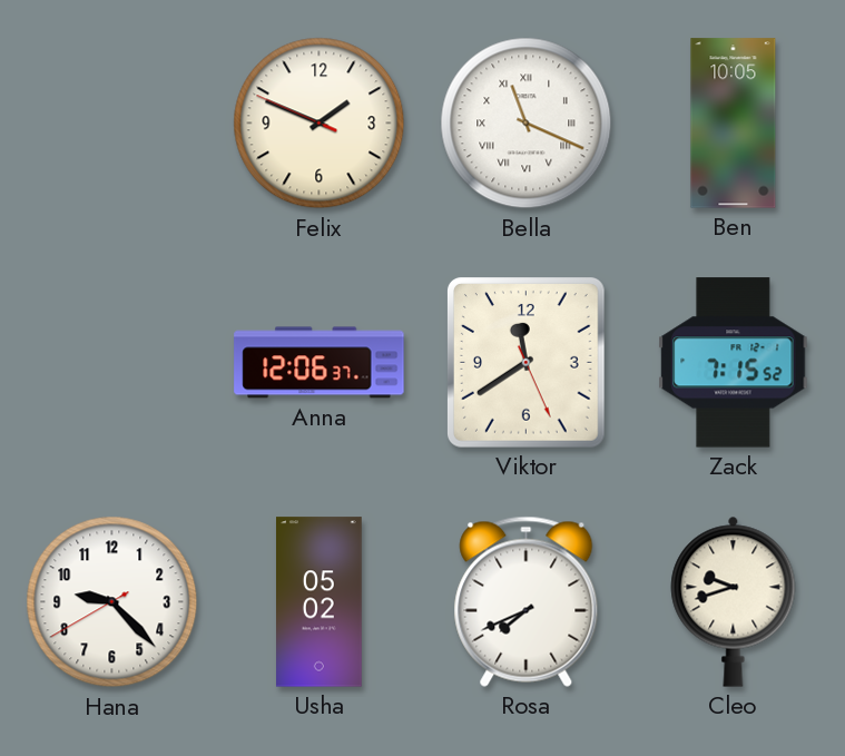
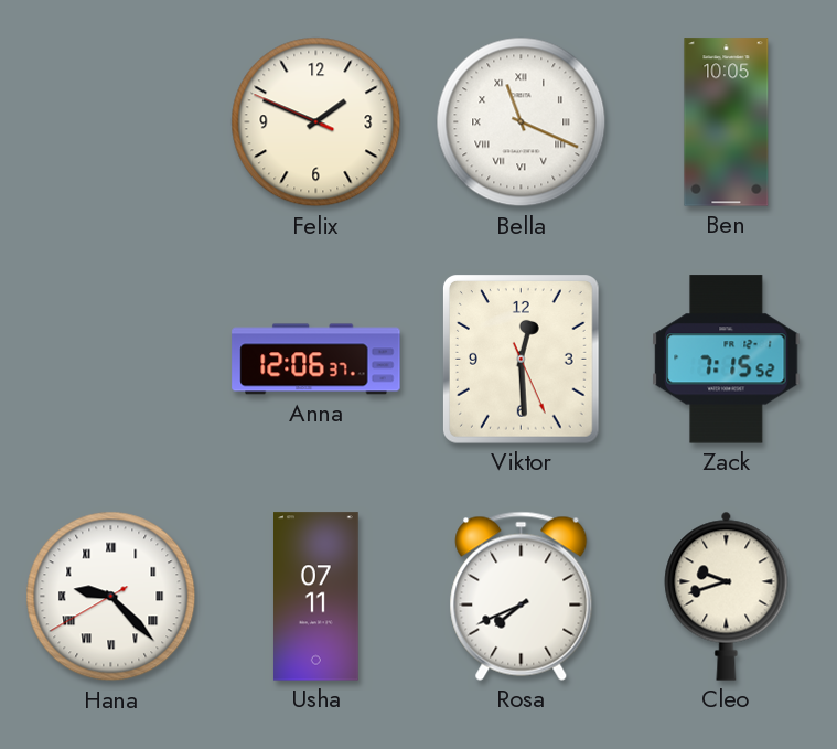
Viktor: 11:39 -> 12:29 (521, 360)
Hana numerals: Arabic -> Roman (111, 597)
Usha: 05:02 -> 07:11 (316, 597)
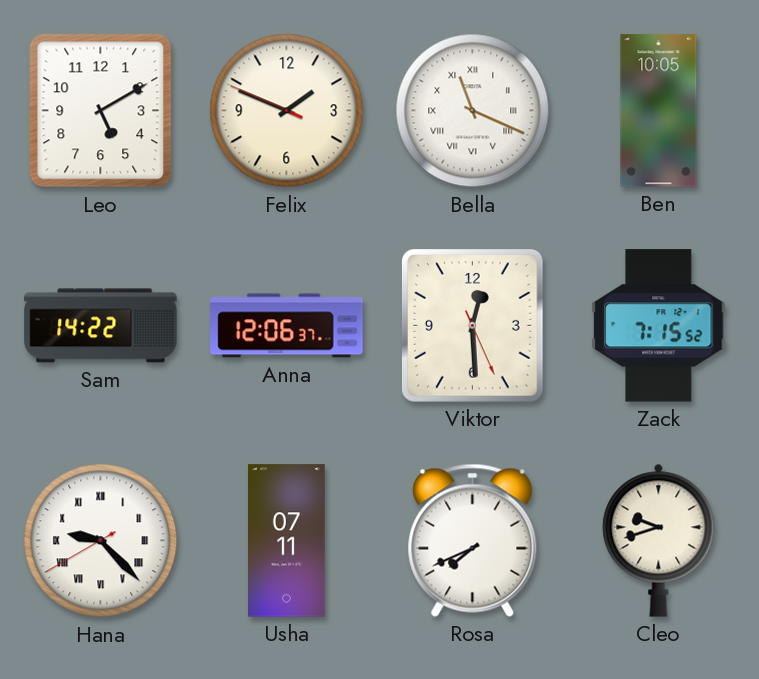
Leo: none -> 5:10 (101, 111)
Sam: none -> 14:22 (101, 326)
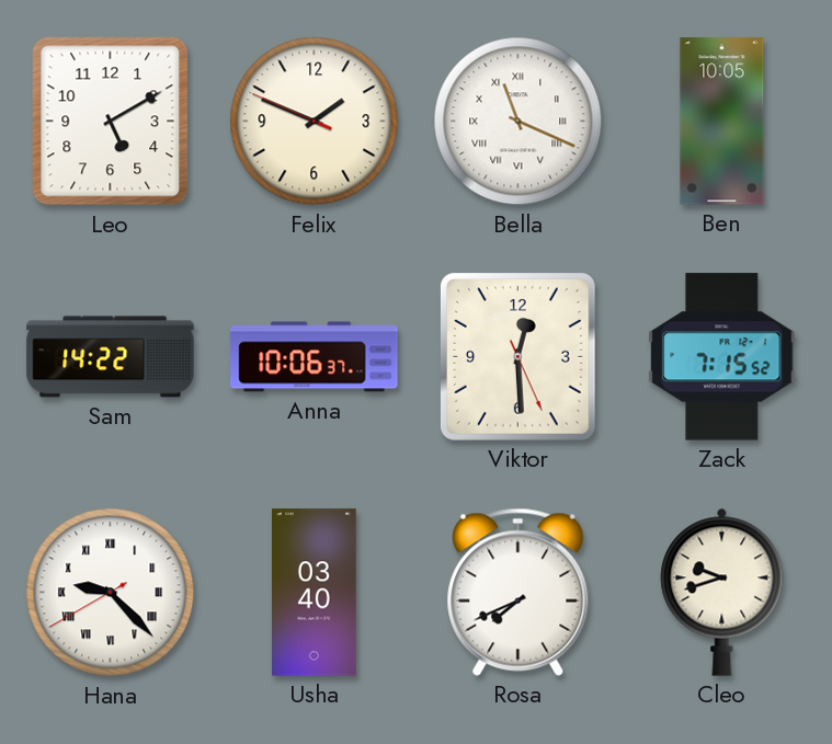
Anna: 12:06 -> 10:06 (315, 357)
Usha: 07:11 -> 03:40 (315, 593)
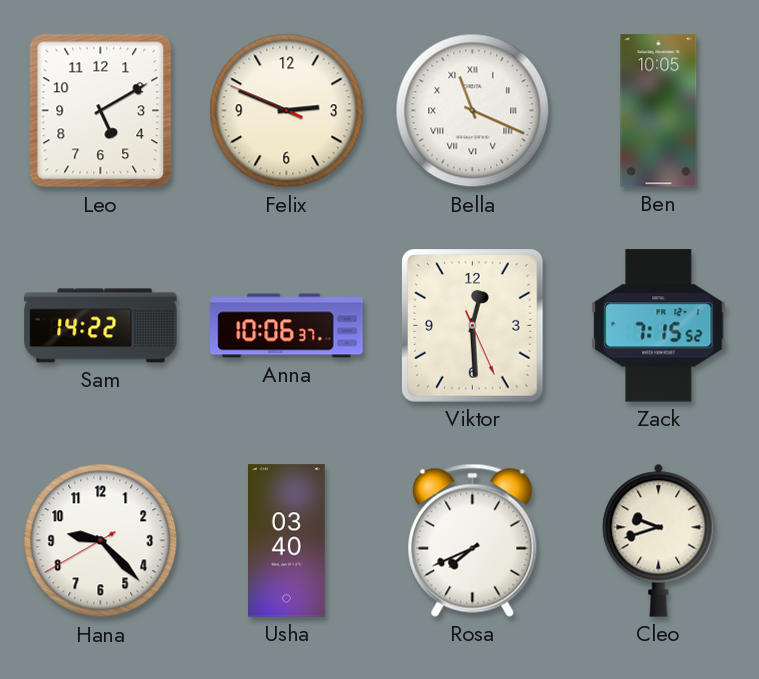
Felix: 1:48 -> 2:48 (287, 111)
Hana numerals: Roman -> Arabic (101, 541)
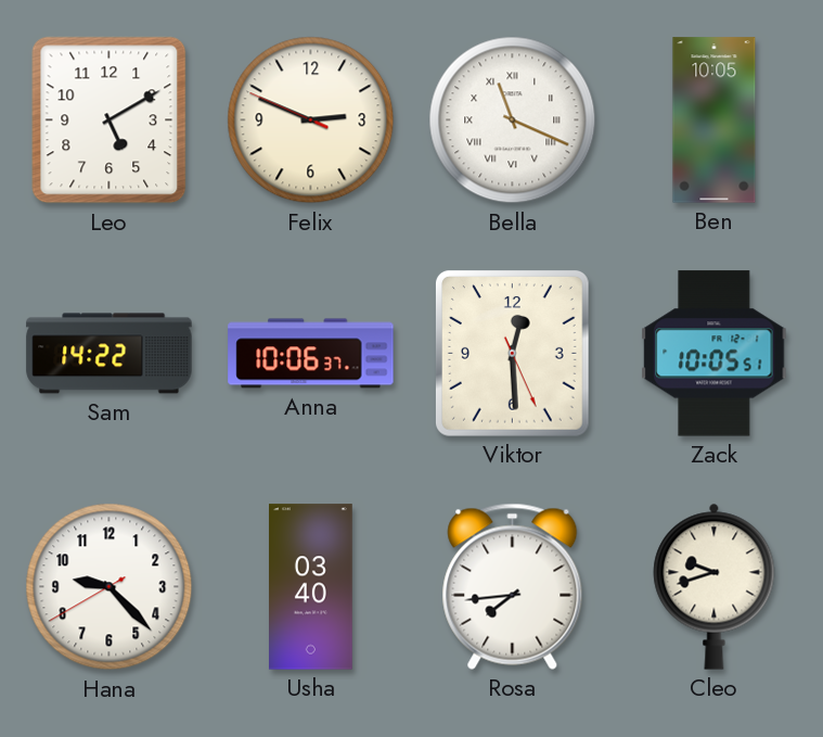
Zack: 7:15 -> 10:05 (715, 354)
Rosa: 7:41 -> 7:44 (513, 586)
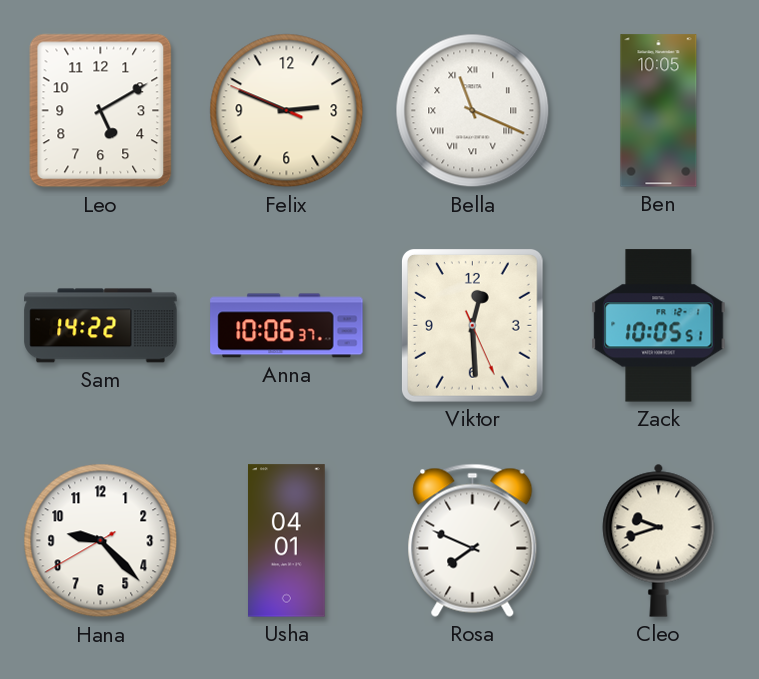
Usha: 03:40 -> 04:01 (287, 541)
Rosa: 7:44 -> 7:49 (473, 540)
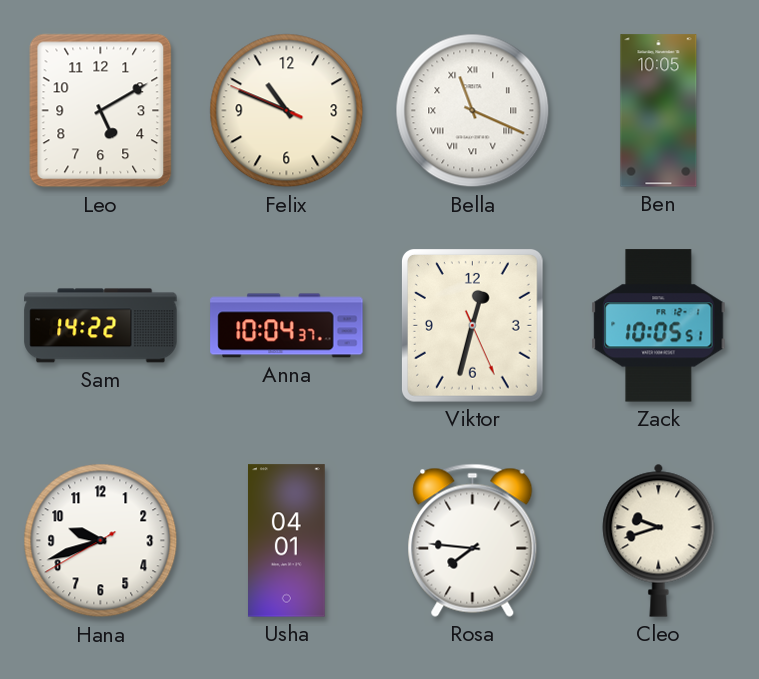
Felix: 2:48 -> 10:48 (287, 111)
Anna: 10:06 -> 10:04 (287, 326)
Viktor: 12:29 -> 12:32 (472, 326)
Hana: 9:22 -> 9:41 (101, 541)
Rosa: 7:49 -> 7:46 (473, 540)
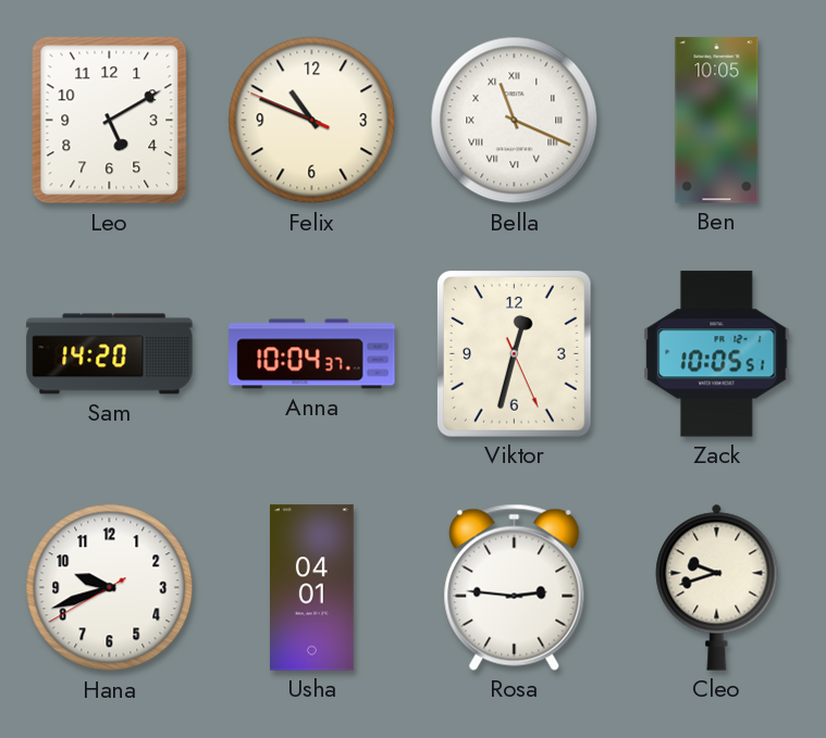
Sam: 14:22 -> 14:20 (110, 354)
Rosa: 7:46 -> 2:46 (515, 587)
